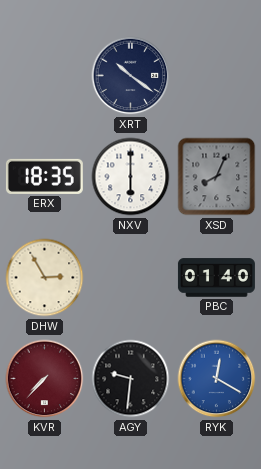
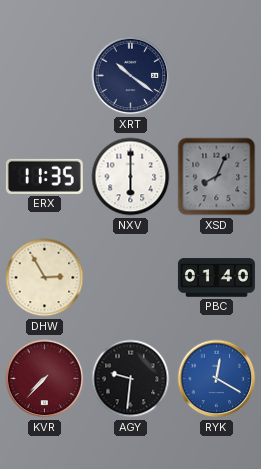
ERX: 18:35 -> 11:35 (44, 176)
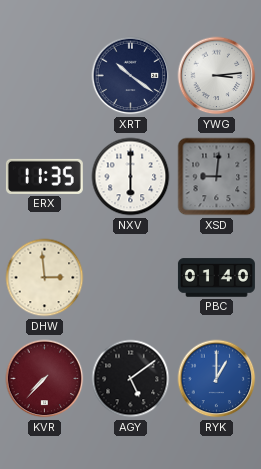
YWG: none -> 3:14 (217, 76)
XSD: 8:04 -> 9:01 (217, 177)
DHW: 2:55 -> 2:59 (45, 278)
AGY: 9:31 -> 5:09 (131, 379)
RYK: 12:20 -> 1:00 (217, 379)
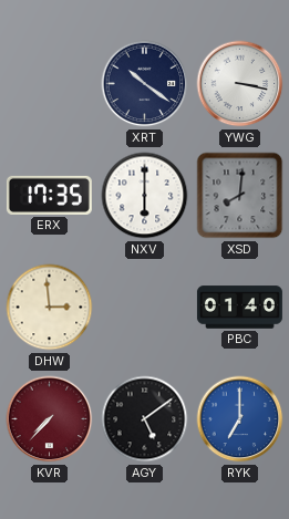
YWG: 3:14 -> 3:17 (240, 84)
ERX: 11:35 -> 17:35 (49, 195)
XSD: 9:01 -> 8:01 (240, 196)
RYK: 1:00 -> 7:00 (240, 419)
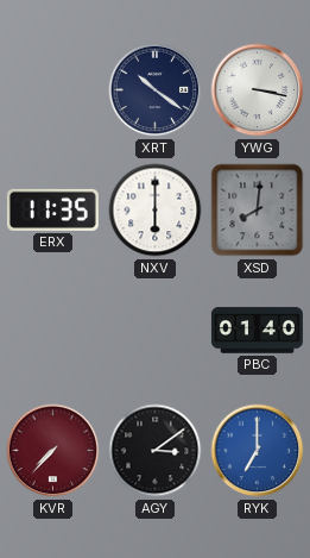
ERX: 17:35 -> 11:35 (52, 209)
DHW: 2:59 -> none (50, 308)
AGY: 5:09 -> 3:09 (156, 451)
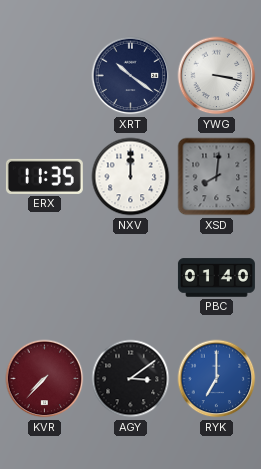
NXV: 6:00 -> 12:00 (131, 177)
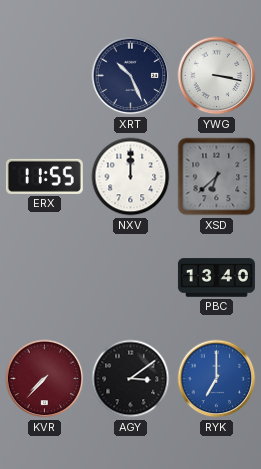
XRT: 10:21 -> 10:26 (131, 76)
ERX: 11:35 -> 11:55 (44, 176)
XSD: 8:01 -> 6:38 (217, 177)
PBC: 01:40 -> 13:40 (216, 278)
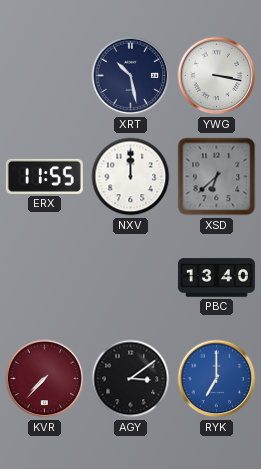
XRT: 10:26 -> 10:28 (131, 76)
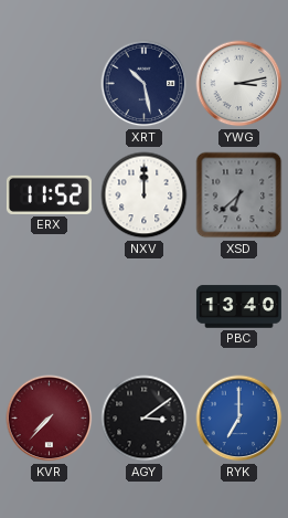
YWG: 3:17 -> 3:13 (239, 84)
ERX: 11:55 -> 11:52 (49, 194)
